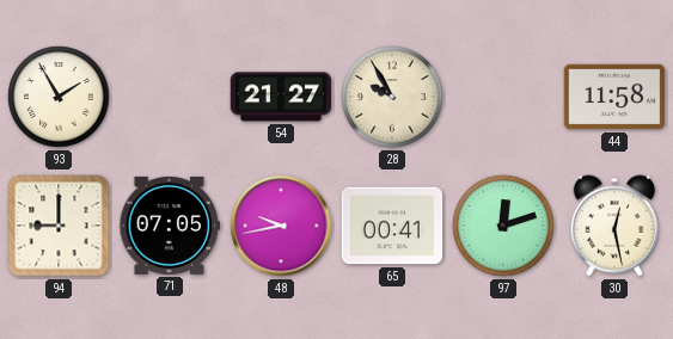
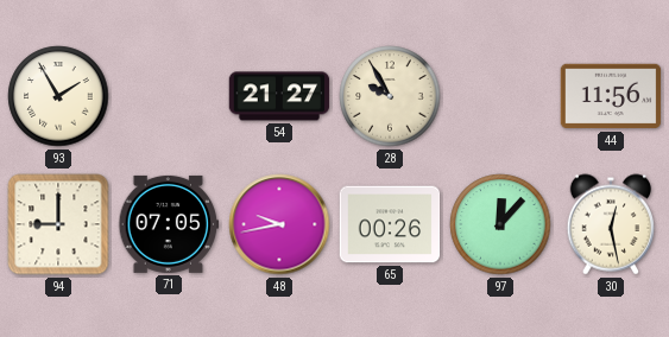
44: 11:58 -> 11:56 (611, 96)
65: 00:41 -> 00:26 (390, 224)
97: 12:12 -> 12:07 (500, 224)
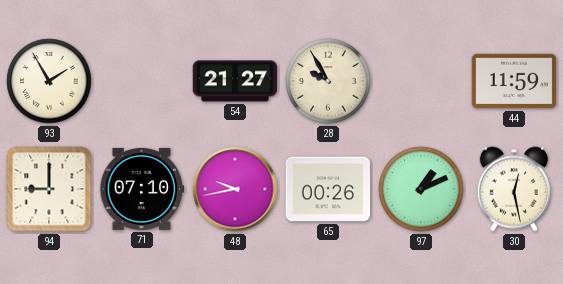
44: 11:56 -> 11:59 (514, 81)
71: 07:05 -> 07:10 (142, 189)
97: 12:07 -> 1:11 (421, 189)
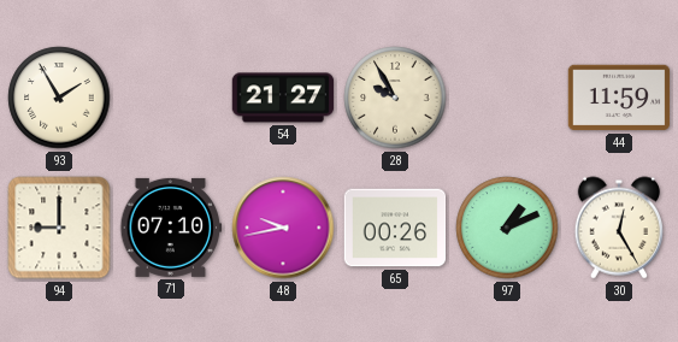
30: 12:28 -> 12:25 (619, 228)
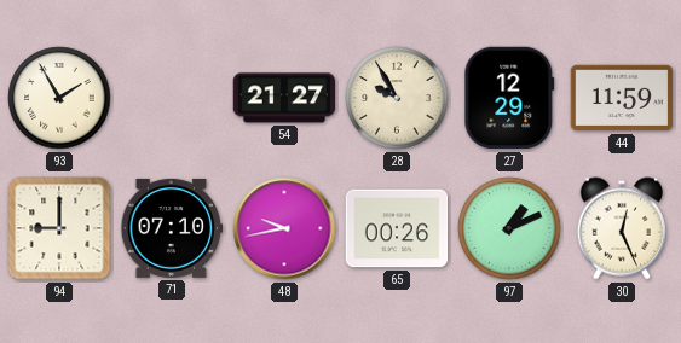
27: none -> 12:29 (509, 98)
30: 12:25 -> 12:26 (622, 228)
